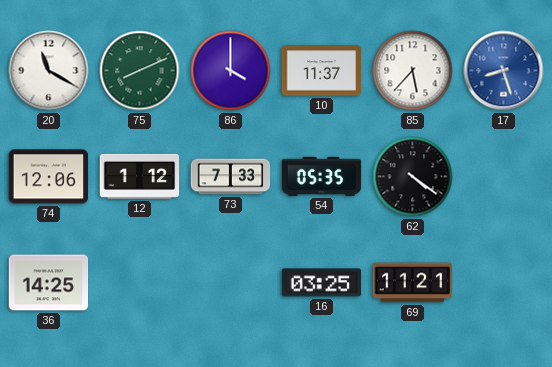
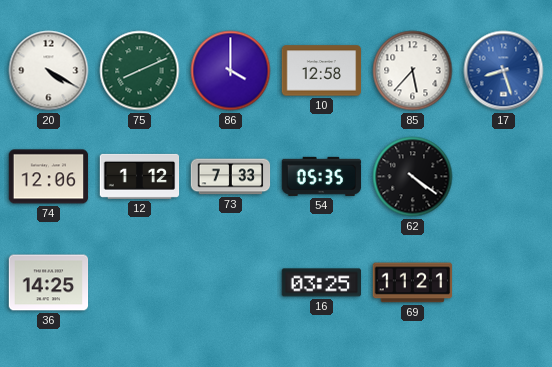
20: 11:20 -> 4:20 (49, 71)
10: 11:37 -> 12:58 (322, 71)
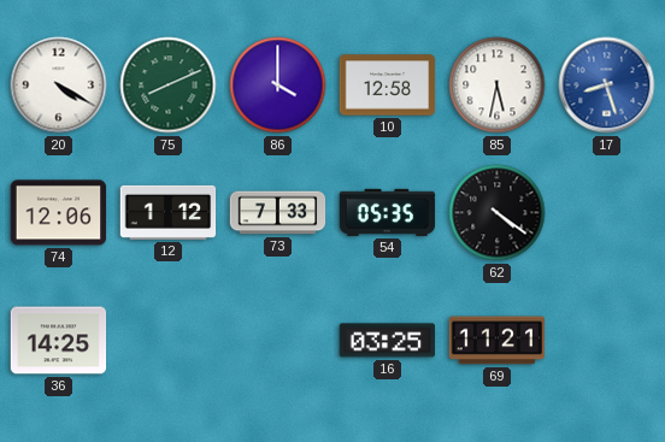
85: 5:37 -> 5:32 (498, 86)
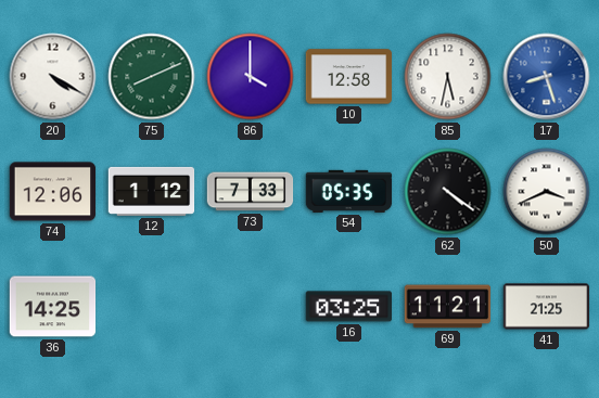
50: none -> 3:41 (547, 192)
41: none -> 21:25 (547, 307)
